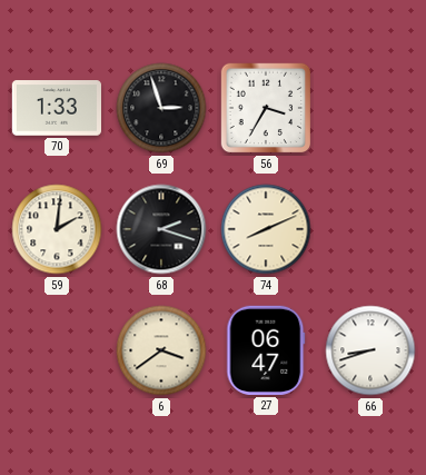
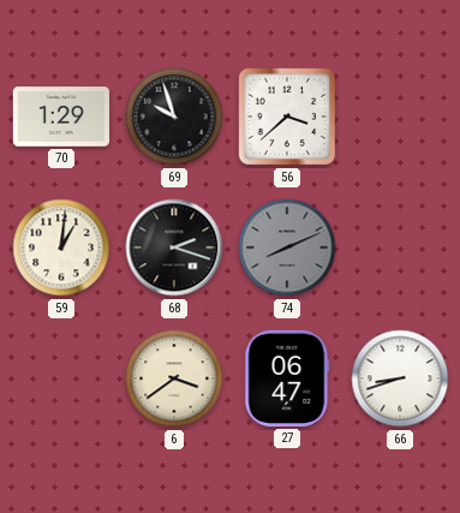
70: 1:33 -> 1:29 (60, 117)
69: 2:57 -> 9:57 (174, 117)
56: 3:35 -> 3:38 (287, 117)
59: 2:01 -> 1:01 (61, 247)
74 dial: cream -> grey (287, 247)
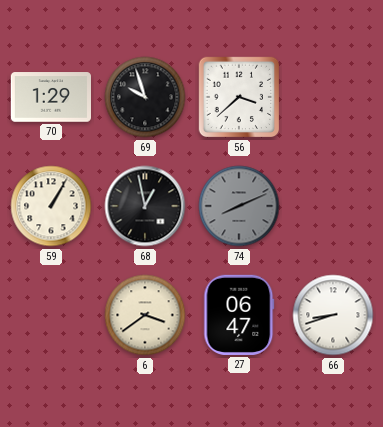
59: 1:01 -> 1:05 (51, 206)
68: 2:18 -> 12:58 (145, 206)
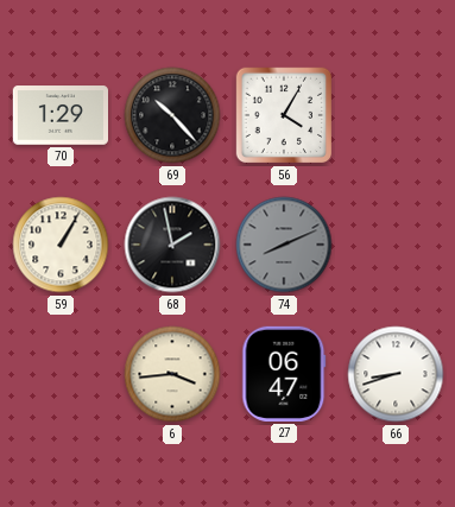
69: 9:57 -> 10:23 (172, 115)
56: 3:38 -> 4:05 (284, 115)
68: 12:58 -> 1:58 (172, 245)
6: 3:39 -> 3:44 (172, 374)
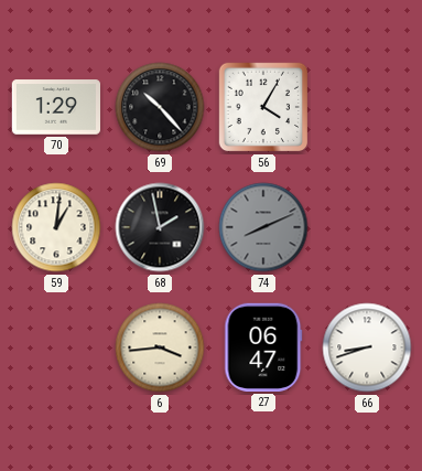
59: 1:05 -> 1:01 (56, 227)
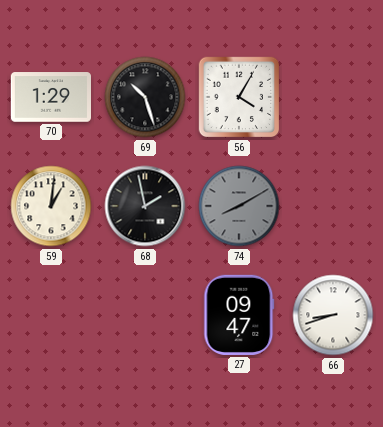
69: 10:23 -> 10:27 (145, 97)
74: 8:11 -> 8:10 (239, 206)
6: 3:44 -> none (160, 347)
27: 06:47 -> 09:47 (239, 315)
